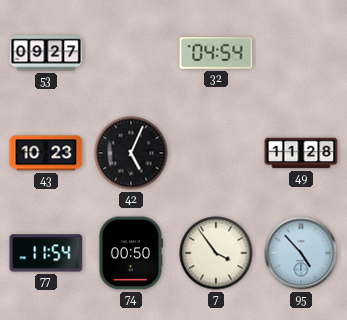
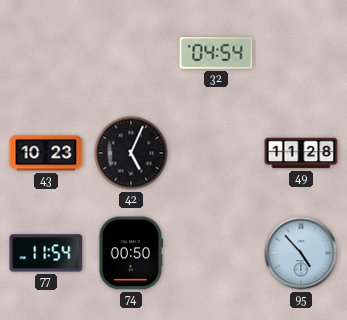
53: 09:27 -> none (46, 53)
7: 3:54 -> none (216, 253)
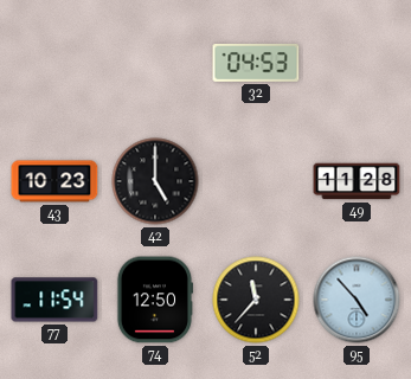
32: 04:54 -> 04:53 (256, 63)
42: 5:04 -> 5:00 (155, 181)
74: 00:50 -> 12:50 (154, 300)
52: none -> 11:37 (256, 300)
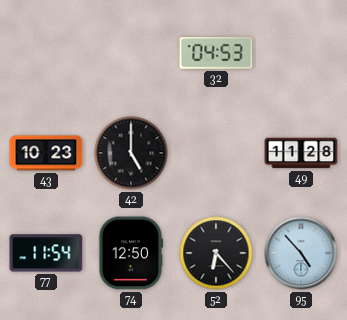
52: 11:37 -> 6:23 (216, 253)
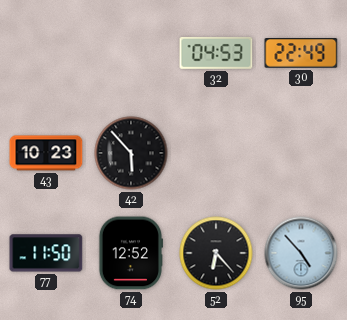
30: none -> 22:49 (301, 54)
42: 5:00 -> 5:53 (131, 153)
49: 11:28 -> none (301, 153)
77: 11:54 -> 11:50 (46, 253)
74: 12:50 -> 12:52 (130, 253)
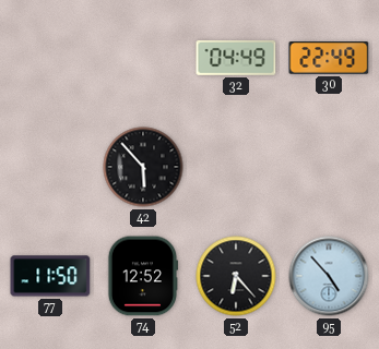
32: 04:53 -> 04:49 (236, 58)
43: 10:23 -> none (46, 153)
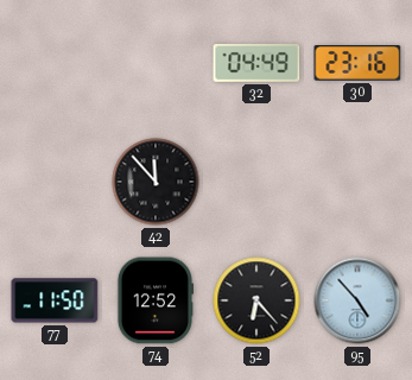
30: 22:49 -> 23:16 (357, 64)
42: 5:53 -> 11:53 (156, 182)
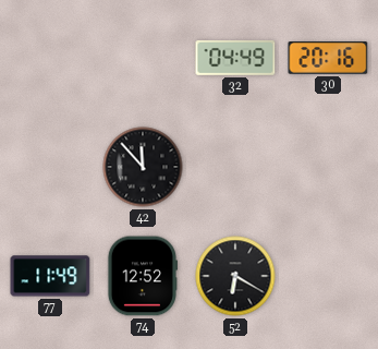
30: 23:16 -> 20:16 (328, 59)
77: 11:50 -> 11:49 (50, 276)
52: 6:23 -> 6:20 (235, 276)
95: 4:53 -> none (357, 300)
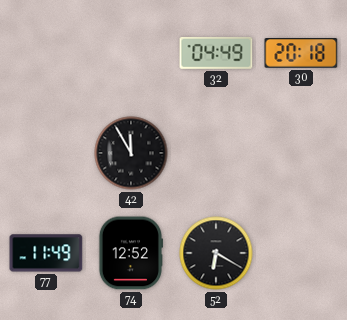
30: 20:16 -> 20:18 (301, 54)
42: 11:53 -> 11:55 (131, 153)
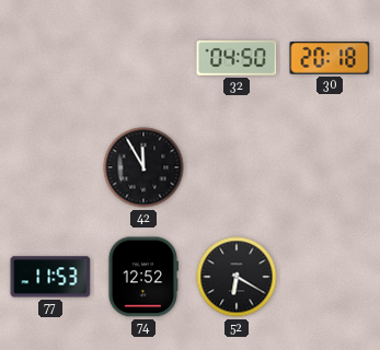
32: 04:49 -> 04:50 (237, 58)
77: 11:49 -> 11:53 (50, 277)
